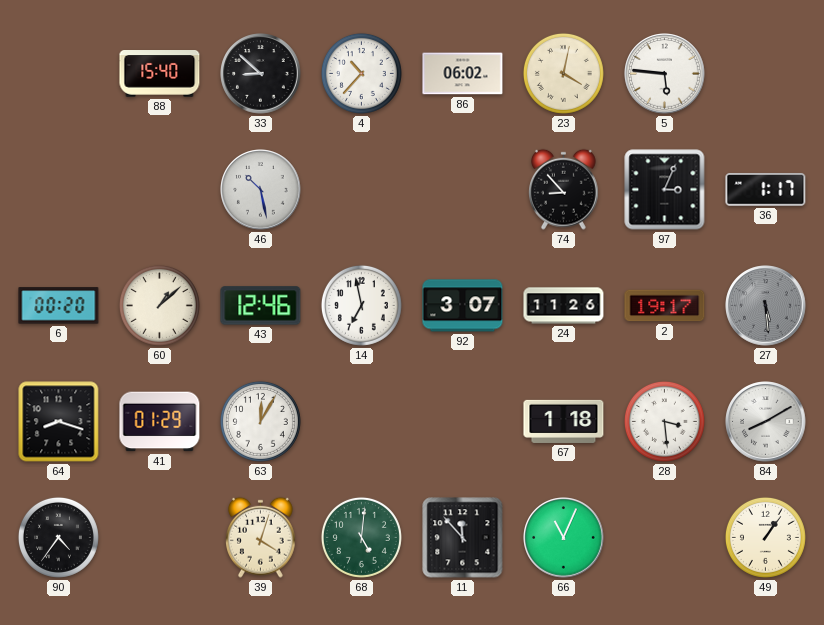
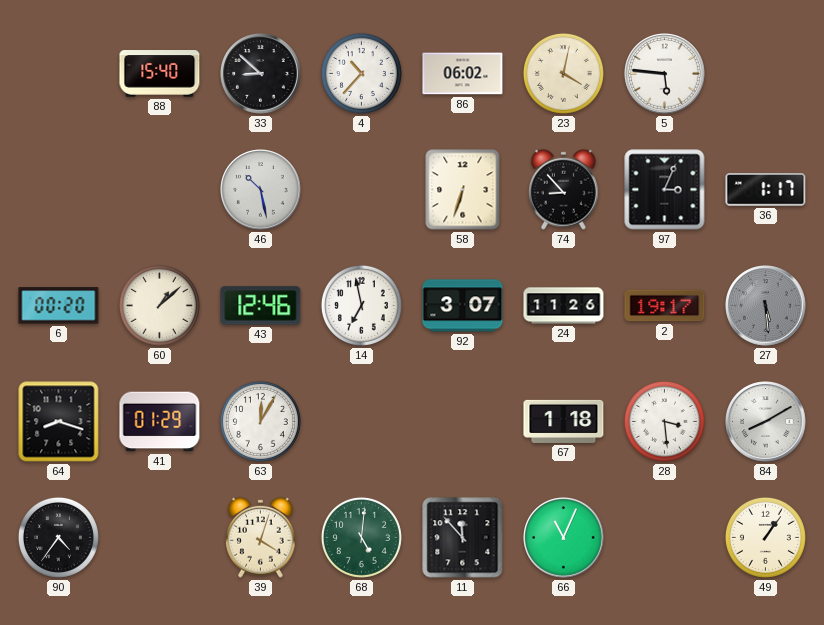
58: none -> 6:33 (463, 190)
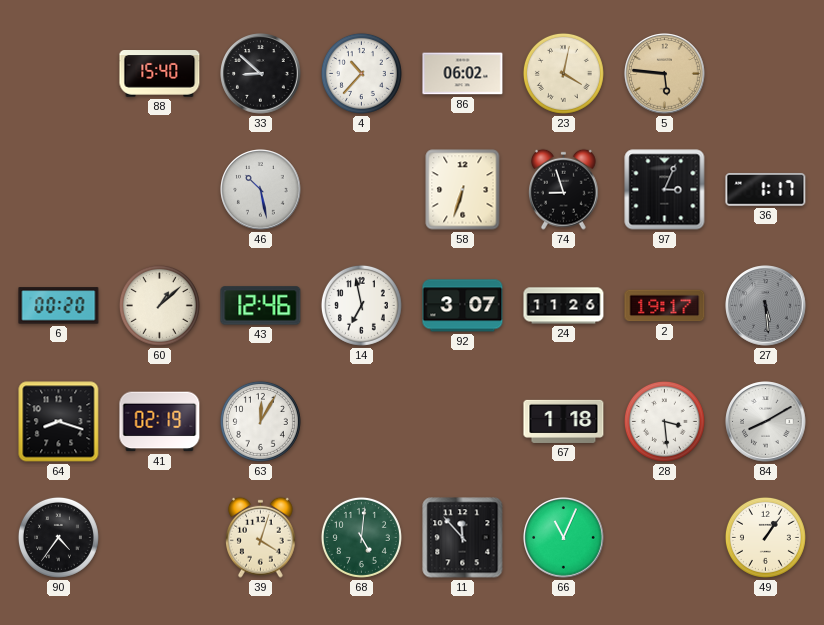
5 dial: white -> champagne (665, 74)
74: 8:53 -> 8:57 (564, 189)
41: 01:29 -> 02:19 (160, 422)
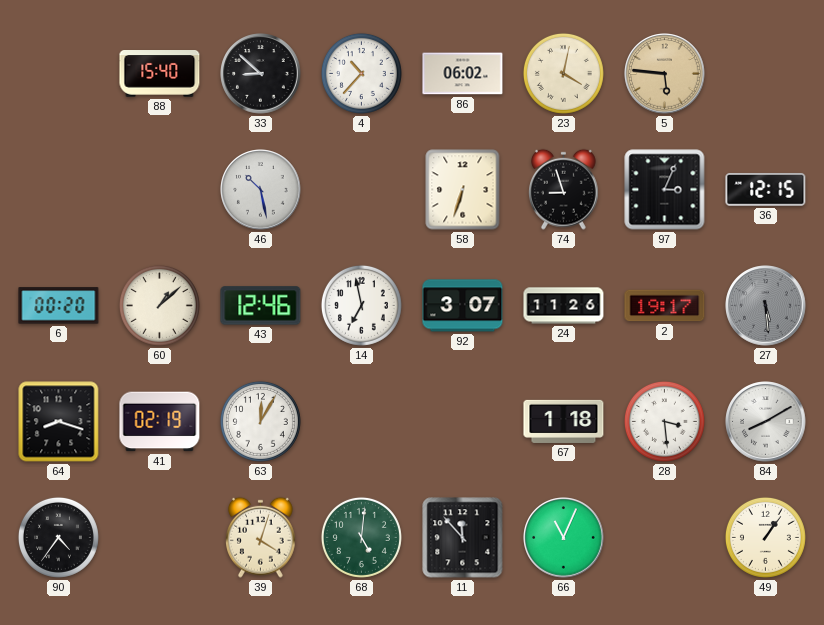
36: 1:17 -> 12:15 (766, 189)
